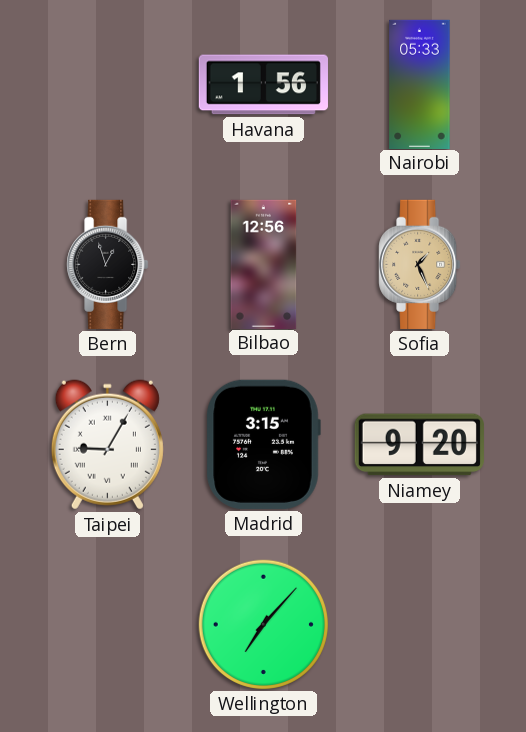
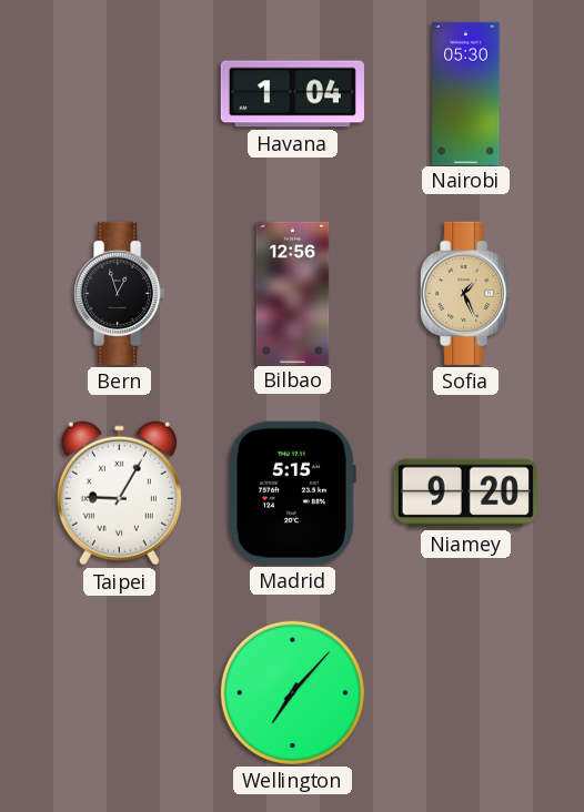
Havana: 1:56 -> 1:04 (292, 94)
Nairobi: 05:33 -> 05:30 (466, 93)
Madrid: 3:15 -> 5:15 (292, 493)
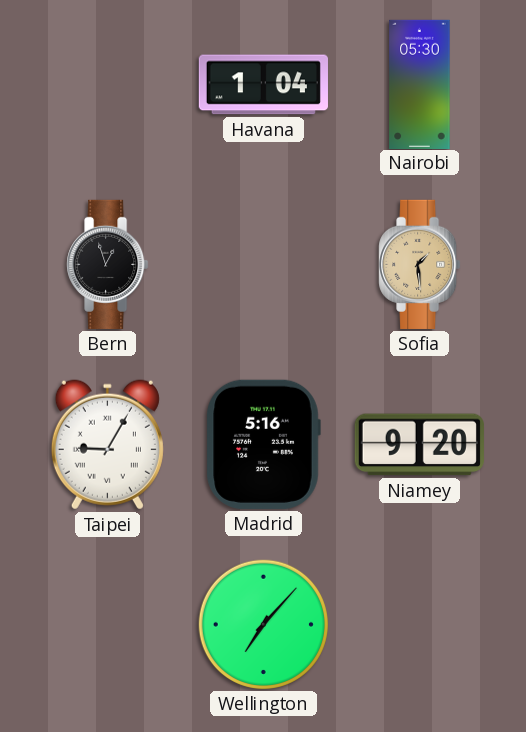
Bilbao: 12:56 -> none (293, 293)
Sofia: 1:26 -> 1:29 (420, 264)
Madrid: 5:15 -> 5:16 (263, 444)
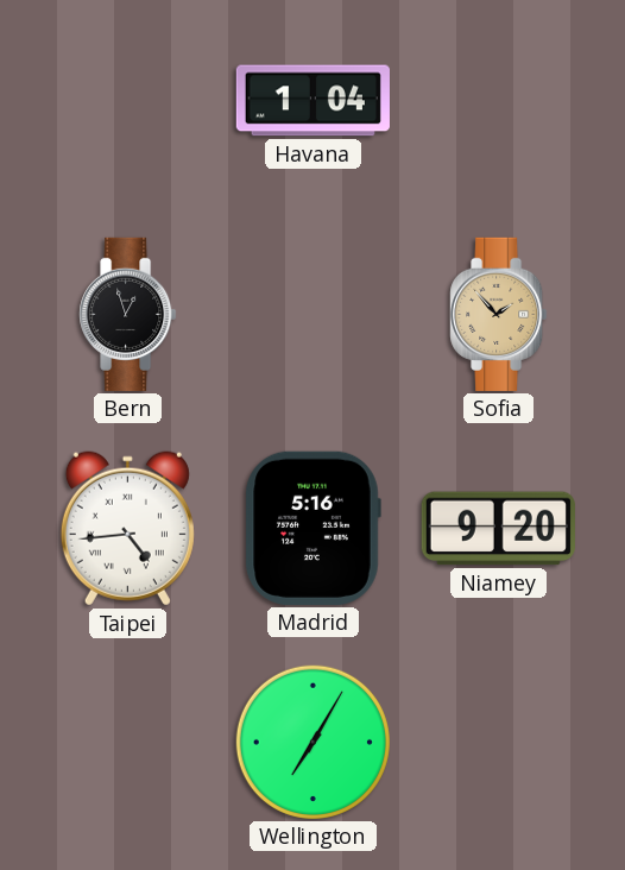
Nairobi: 05:30 -> none (420, 84)
Sofia: 1:29 -> 1:53 (499, 314)
Taipei: 9:05 -> 4:44 (127, 529)
Wellington: 7:07 -> 7:05 (312, 742)
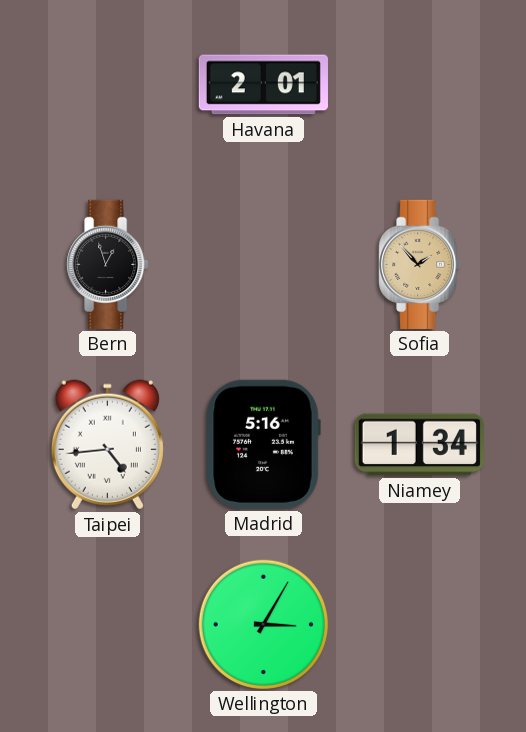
Havana: 1:04 -> 2:01 (263, 85)
Niamey: 9:20 -> 1:34 (419, 445)
Wellington: 7:05 -> 3:05 (263, 624)
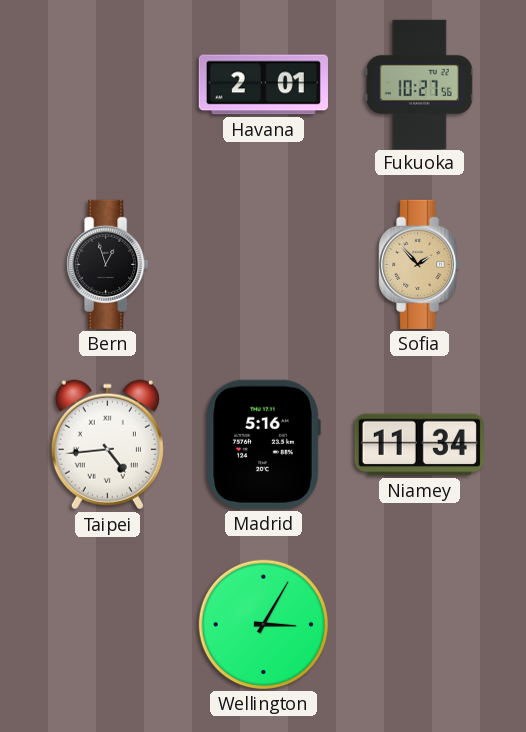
Fukuoka: none -> 10:27 (419, 84)
Niamey: 1:34 -> 11:34 (419, 445)
